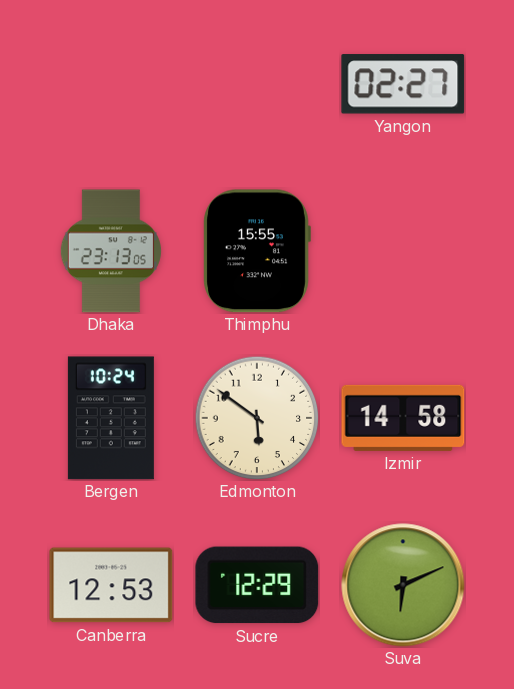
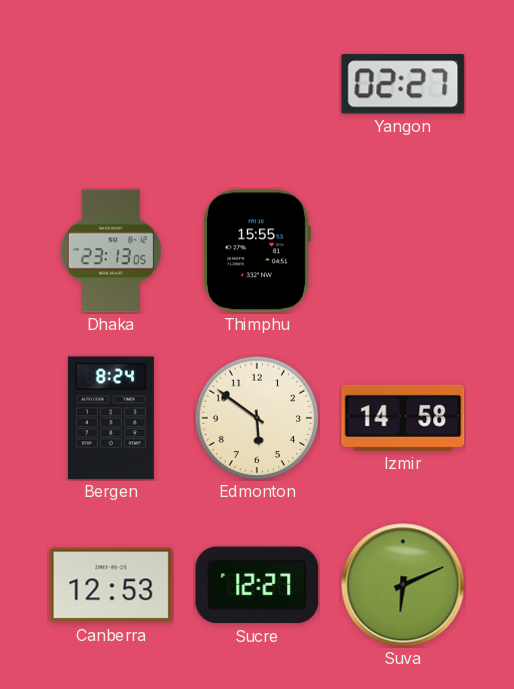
Bergen: 10:24 -> 8:24 (111, 418)
Sucre: 12:29 -> 12:27 (257, 585)
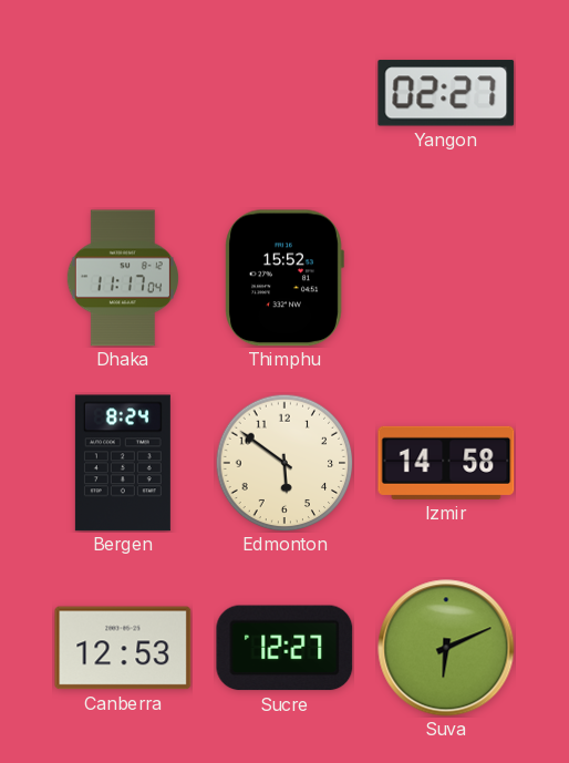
Dhaka: 23:13 -> 11:17 (123, 278)
Thimphu: 15:55 -> 15:52 (284, 278)
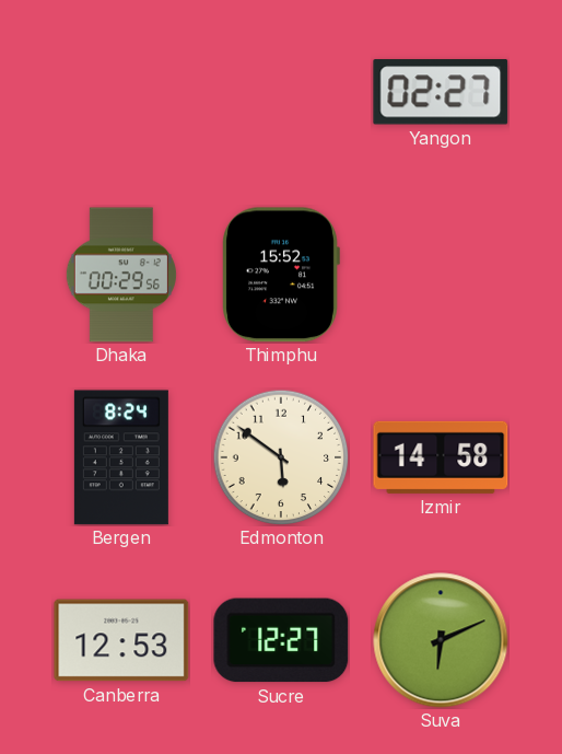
Dhaka: 11:17 -> 00:29 (121, 275)
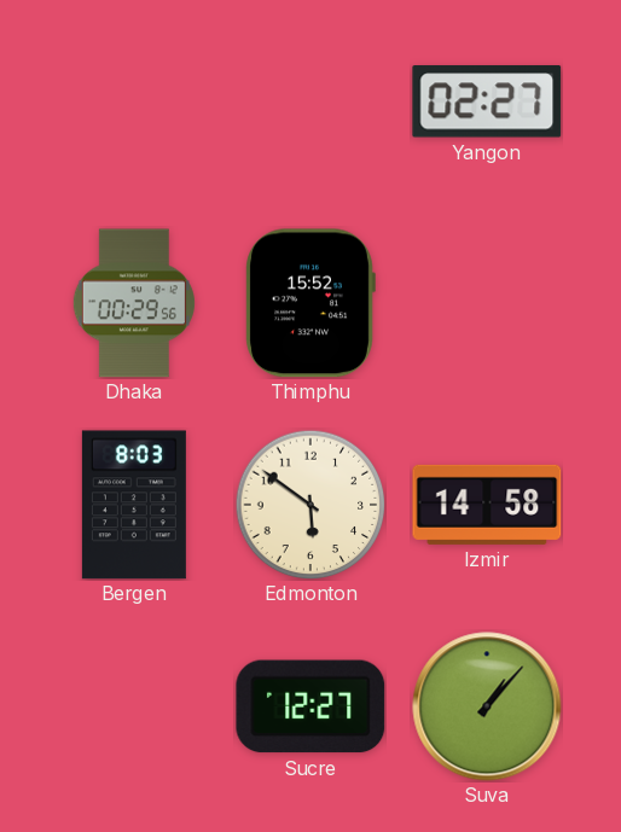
Bergen: 8:24 -> 8:03 (134, 505)
Canberra: 12:53 -> none (121, 640)
Suva: 6:11 -> 1:07 (487, 706)
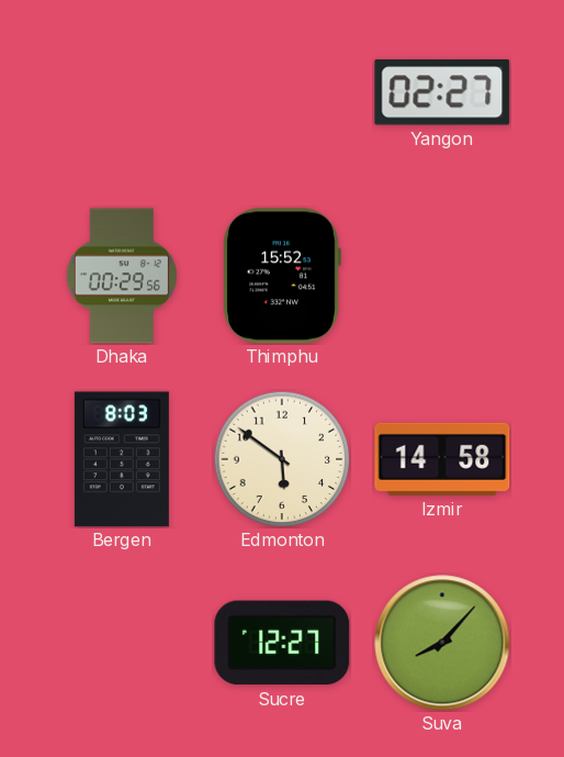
Suva: 1:07 -> 8:07 (442, 643)
